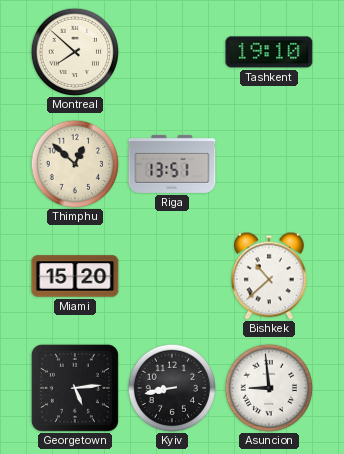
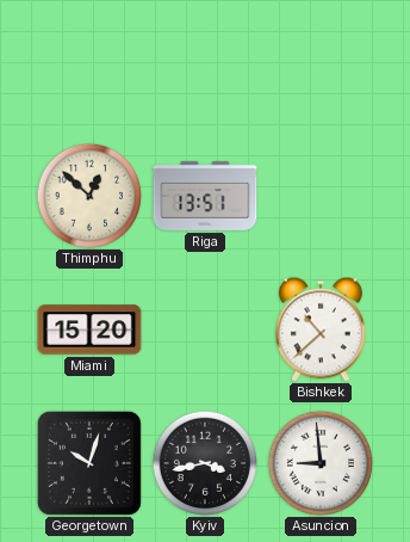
Montreal: 7:52 -> none (74, 51)
Tashkent: 19:10 -> none (269, 52)
Georgetown: 5:14 -> 10:03 (89, 463)
Kyiv: 8:43 -> 3:43 (204, 462)
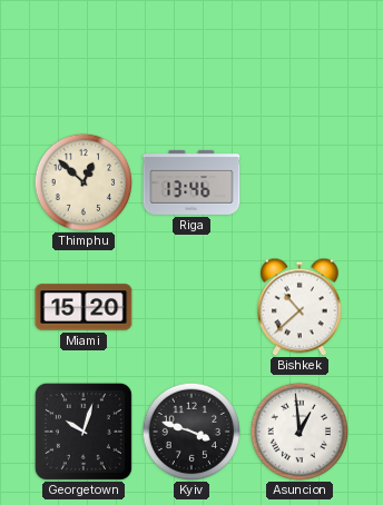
Riga: 13:51 -> 13:46 (191, 182)
Kyiv: 3:43 -> 3:48 (190, 430)
Asuncion: 8:59 -> 12:59 (298, 430)
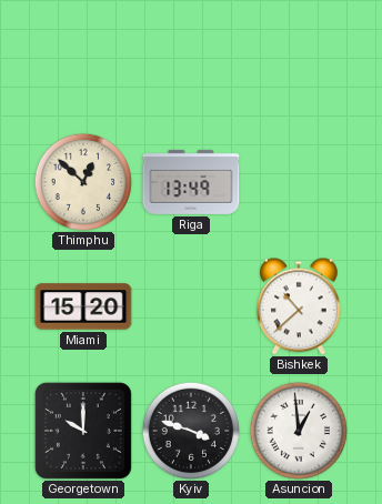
Riga: 13:46 -> 13:49 (191, 182)
Georgetown: 10:03 -> 10:00 (83, 431)
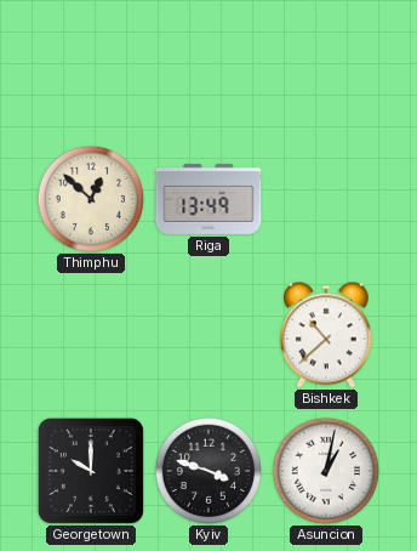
Miami: 15:20 -> none (83, 306)
Asuncion: 12:59 -> 1:02 (325, 470)
